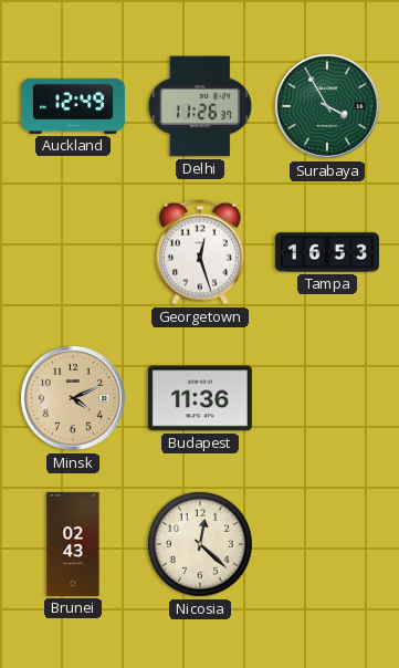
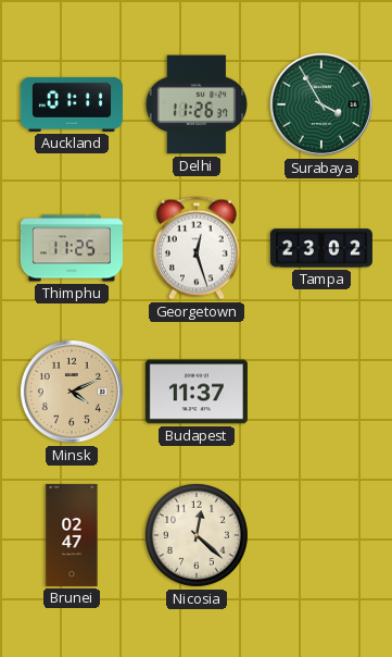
Auckland: 12:49 -> 01:11 (72, 104)
Thimphu: none -> 11:25 (72, 248)
Tampa: 16:53 -> 23:02 (321, 248)
Budapest: 11:36 -> 11:37 (197, 392)
Brunei: 02:43 -> 02:47 (72, 535)
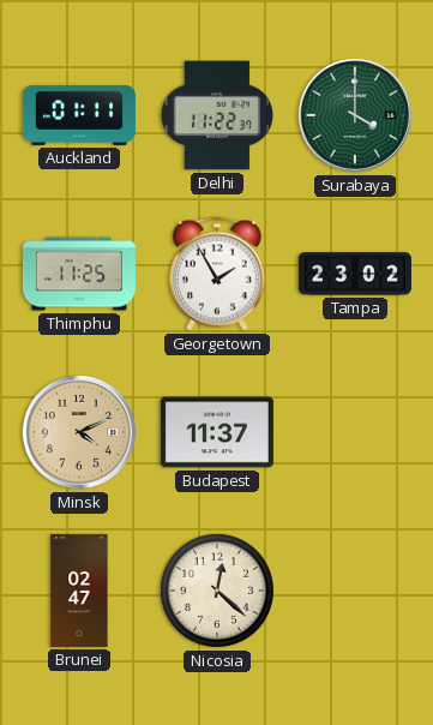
Delhi: 11:26 -> 11:22 (217, 115)
Surabaya: 3:55 -> 4:00 (355, 115)
Georgetown: 12:27 -> 1:55 (217, 274)
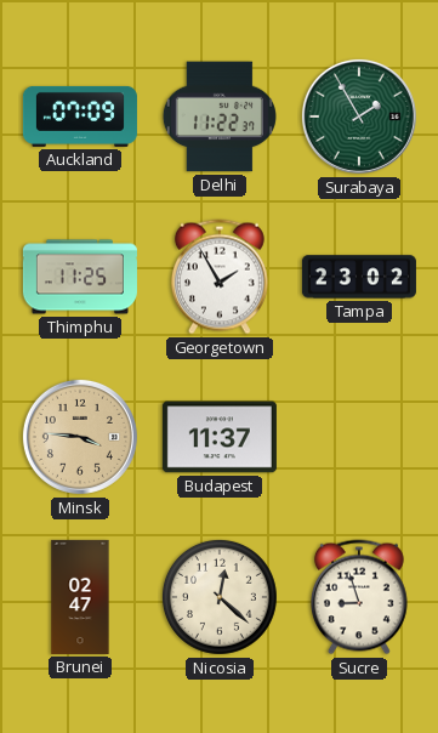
Auckland: 01:11 -> 07:09 (80, 117)
Surabaya: 4:00 -> 1:55 (359, 117)
Minsk: 4:11 -> 3:46 (80, 437)
Sucre: none -> 8:57 (359, 597)
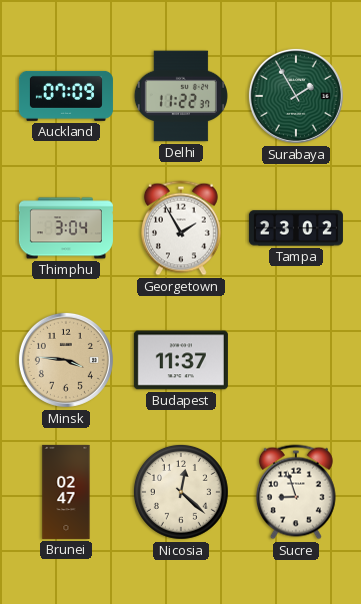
Thimphu: 11:25 -> 3:04 (66, 228)
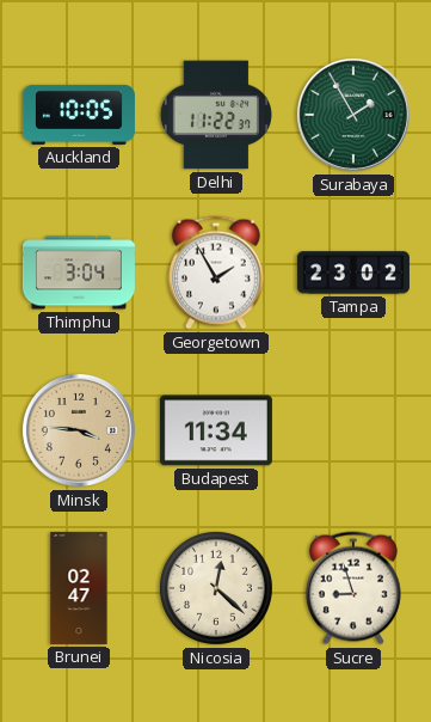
Auckland: 07:09 -> 10:05 (79, 115)
Budapest: 11:37 -> 11:34 (216, 430)
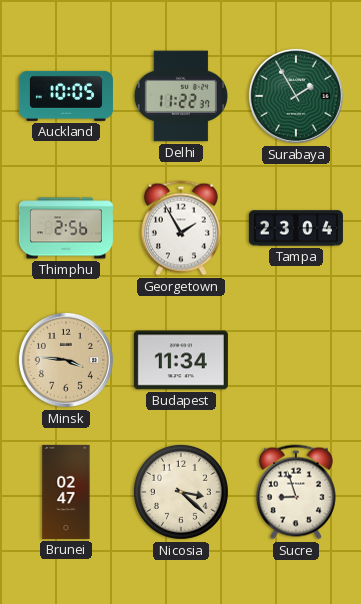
Thimphu: 3:04 -> 2:56 (66, 228)
Tampa: 23:02 -> 23:04 (296, 228)
Nicosia: 12:22 -> 3:22 (181, 492)
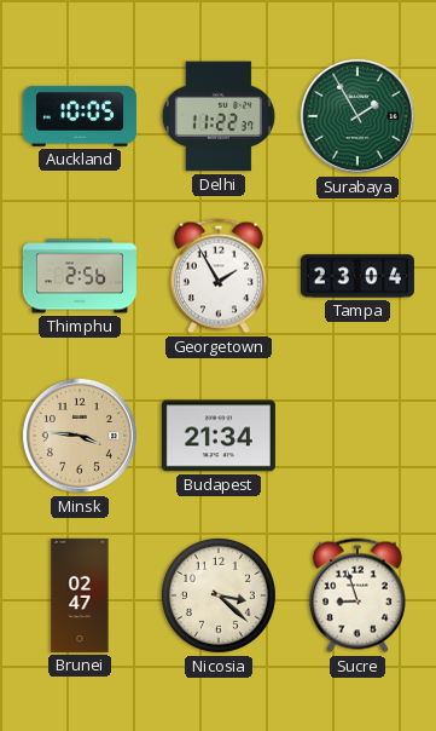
Budapest: 11:34 -> 21:34 (219, 436)
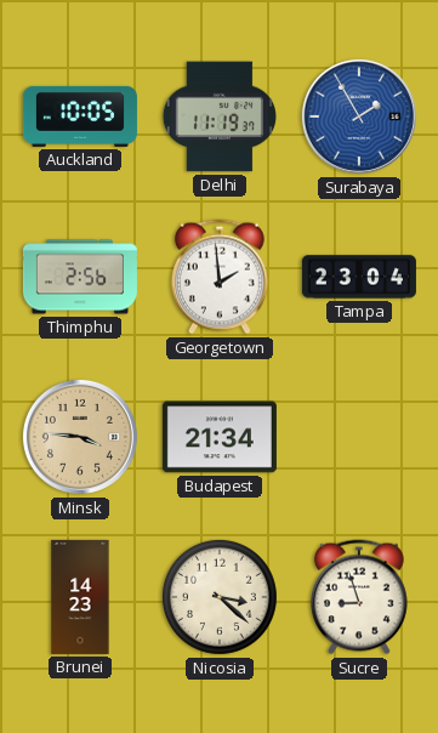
Delhi: 11:22 -> 11:19 (220, 117)
Surabaya dial: green -> blue (359, 117)
Georgetown: 1:55 -> 1:59 (220, 277)
Brunei: 02:47 -> 14:23 (80, 597)
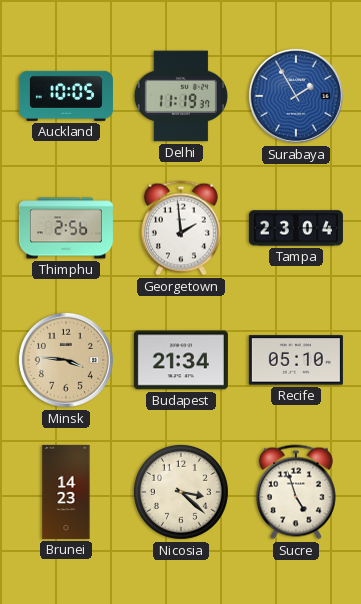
Recife: none -> 05:10 (296, 360)
Sucre: 8:57 -> 4:57 (296, 492)
